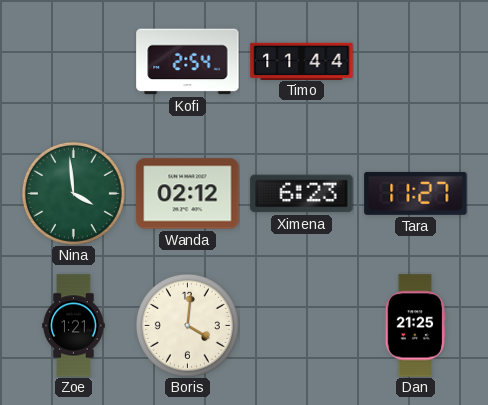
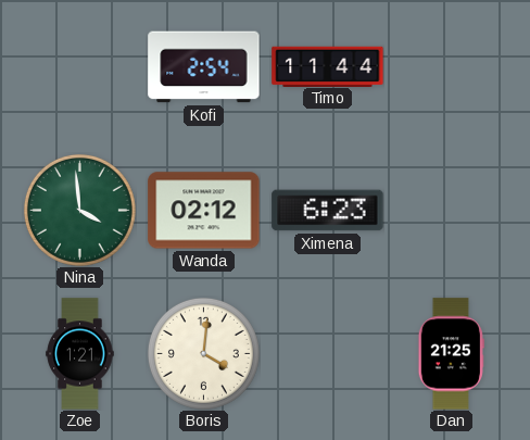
Tara: 11:27 -> none (416, 193)
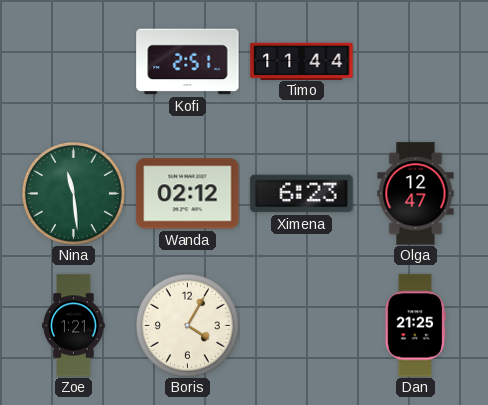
Kofi: 2:54 -> 2:51 (188, 62)
Nina: 3:59 -> 11:29 (73, 193)
Olga: none -> 12:47 (416, 194)
Boris: 4:01 -> 4:05 (187, 325)
